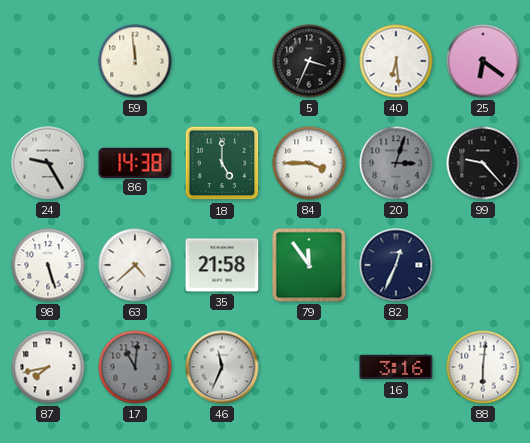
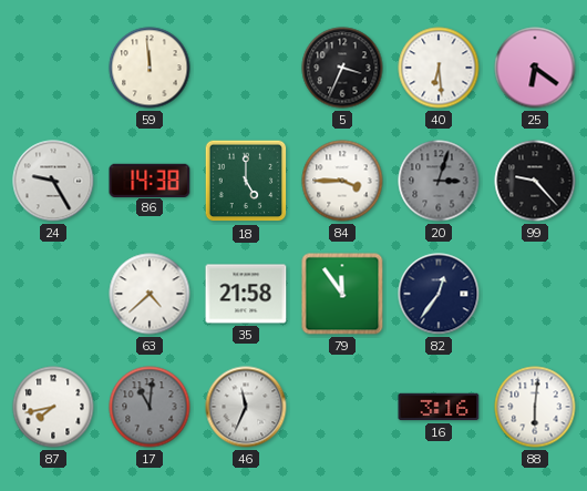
98: 5:27 -> none (48, 265)
82: 12:34 -> 12:36 (439, 294)
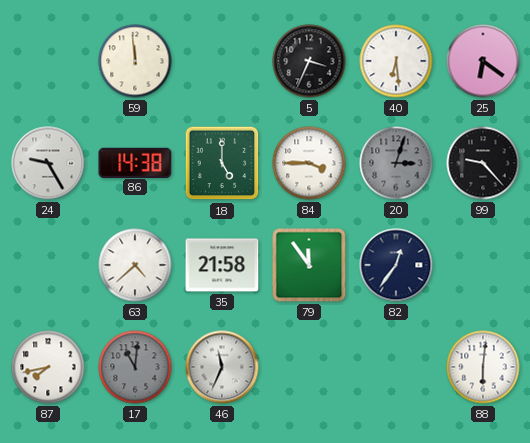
16: 3:16 -> none (439, 407)
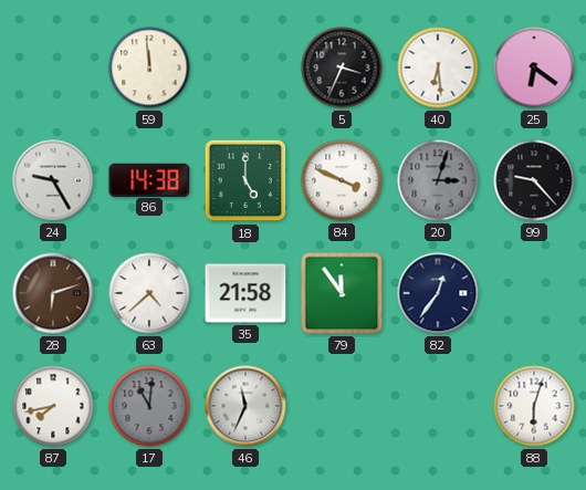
84: 3:45 -> 3:49 (342, 180)
28: none -> 6:12 (53, 293)
88: 6:01 -> 6:03 (534, 406)
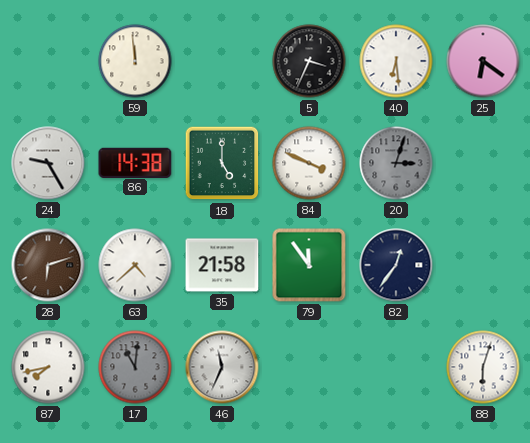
99: 9:23 -> none (534, 180)
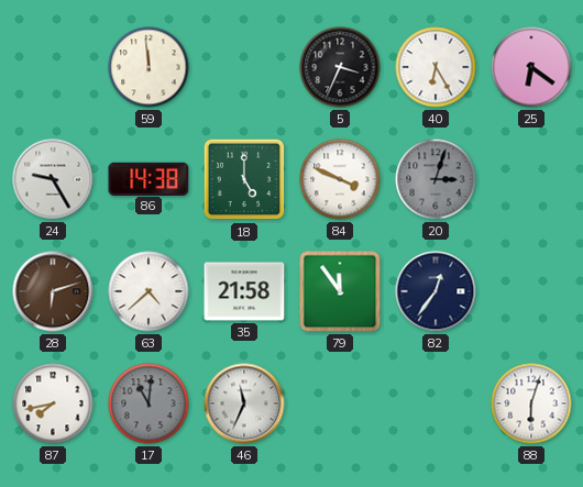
40: 6:29 -> 6:25 (436, 67)
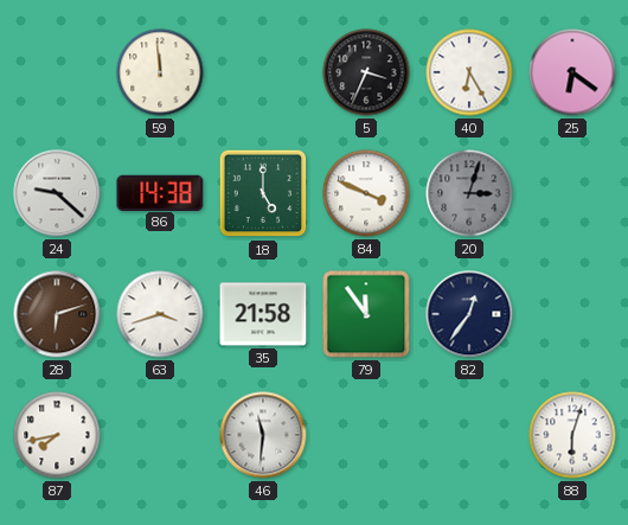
24: 9:25 -> 9:22 (57, 193)
63: 4:38 -> 3:42 (160, 314)
17: 11:01 -> none (148, 403)
46: 11:34 -> 11:31 (263, 435)
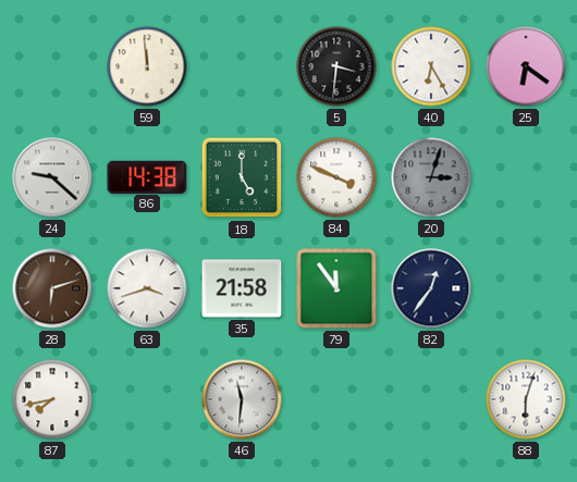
5: 3:34 -> 3:31 (336, 66)
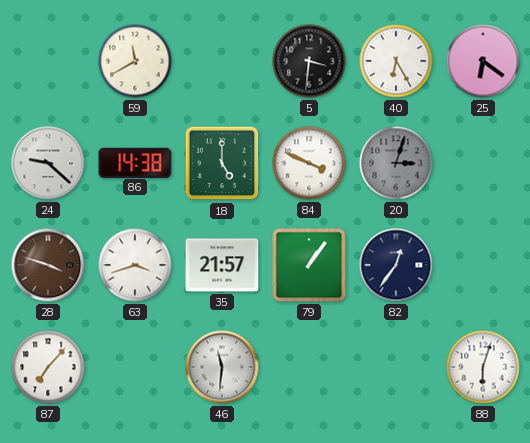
59: 11:59 -> 11:40 (135, 61)
28: 6:12 -> 3:48 (48, 265)
35: 21:58 -> 21:57 (222, 265)
79: 11:54 -> 1:06 (309, 265)
87: 7:43 -> 7:07 (48, 367)
